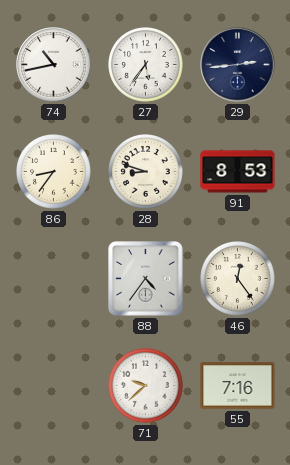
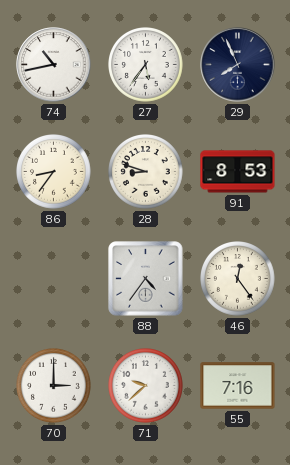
29: 2:44 -> 7:56 (238, 65)
70: none -> 3:00 (54, 386)
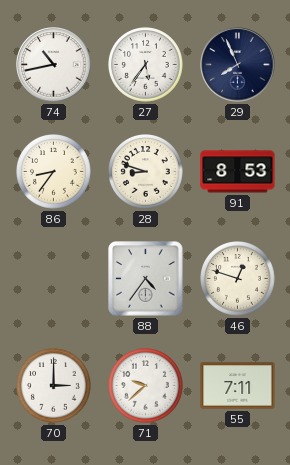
46: 12:24 -> 12:48 (238, 279)
55: 7:16 -> 7:11 (238, 386)
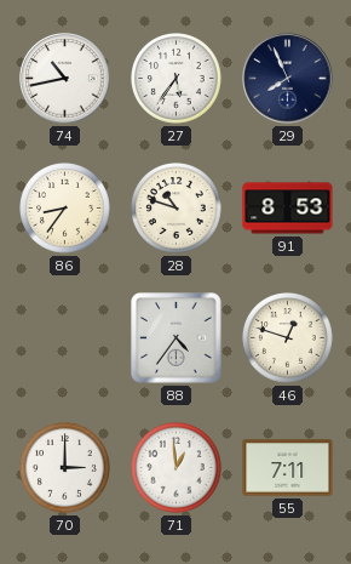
28: 8:48 -> 10:48 (177, 209)
71: 9:38 -> 12:59 (177, 468)
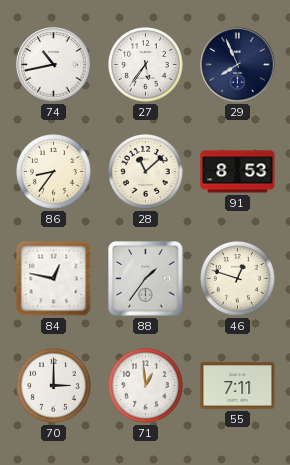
28: 10:48 -> 11:08 (146, 172)
84: none -> 12:47 (54, 279)
88: 4:36 -> 1:36 (146, 279)
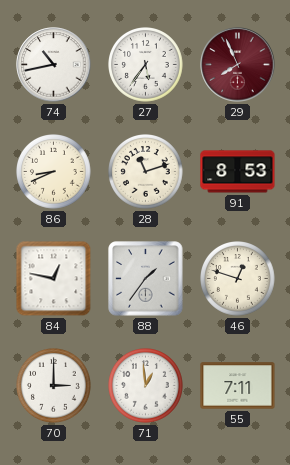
29 dial: navy -> burgundy (238, 65)
86: 8:36 -> 8:41 (54, 172)
28: 11:08 -> 11:12 (146, 172)
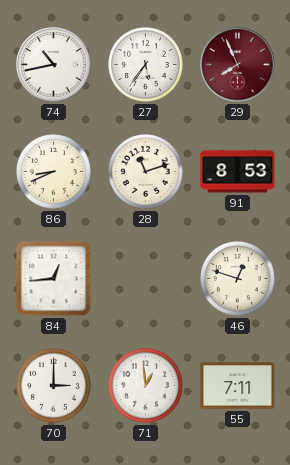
84: 12:47 -> 12:44 (54, 279)
88: 1:36 -> none (146, 279)
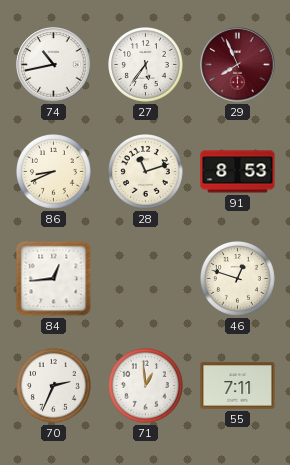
70: 3:00 -> 2:34 (54, 386)
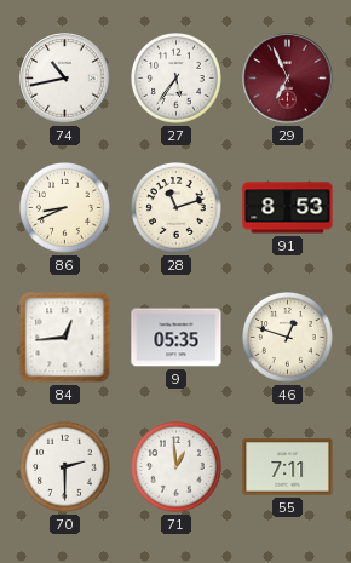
29: 7:56 -> 6:56 (288, 79)
9: none -> 05:35 (177, 338)
70: 2:34 -> 2:30 (65, 467)
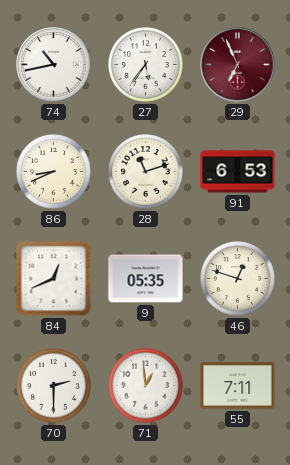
91: 8:53 -> 6:53 (238, 172)
84: 12:44 -> 12:41 (54, 279)
